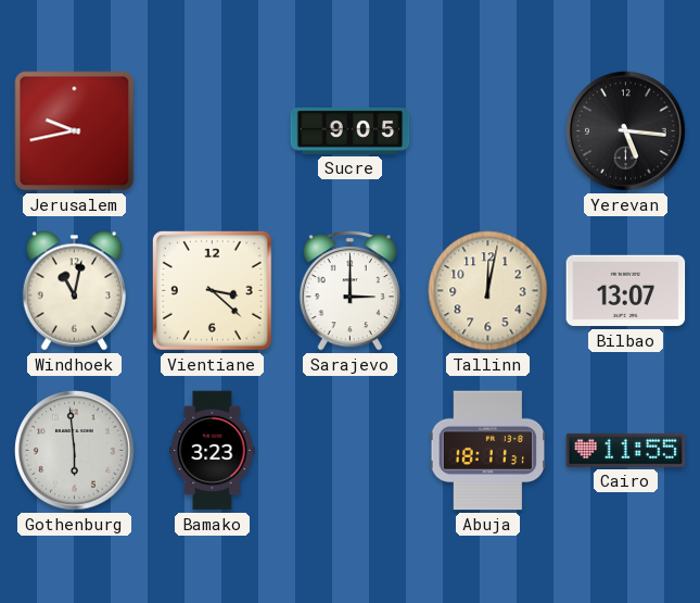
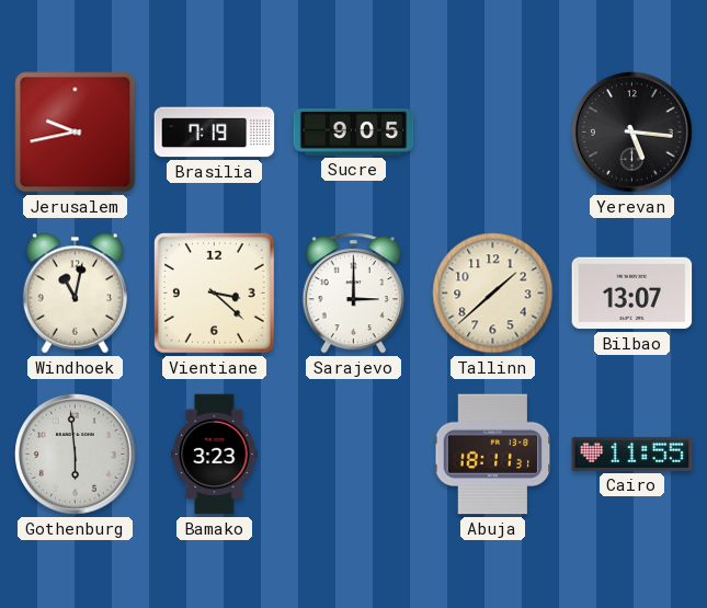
Brasilia: none -> 7:19 (215, 133)
Tallinn: 12:02 -> 1:38 (493, 294)
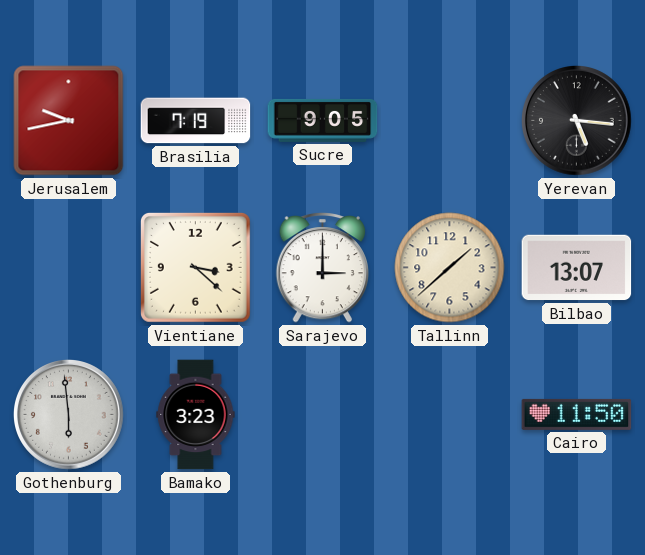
Windhoek: 11:02 -> none (75, 294)
Abuja: 18:11 -> none (493, 455)
Cairo: 11:55 -> 11:50 (577, 414)
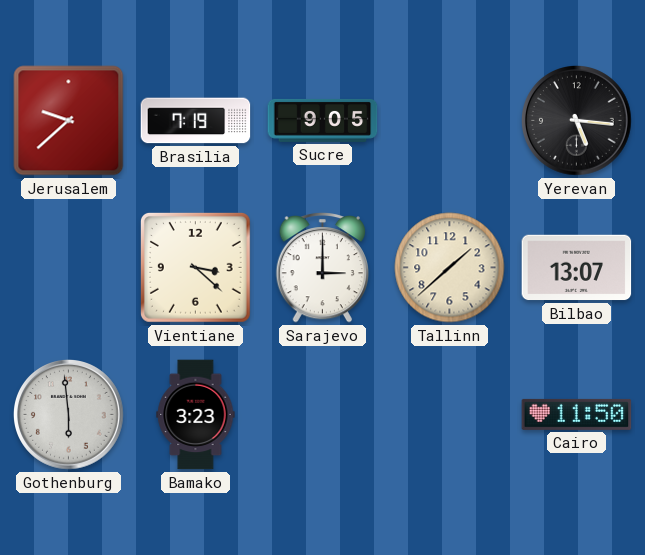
Jerusalem: 9:43 -> 9:38 (69, 121)
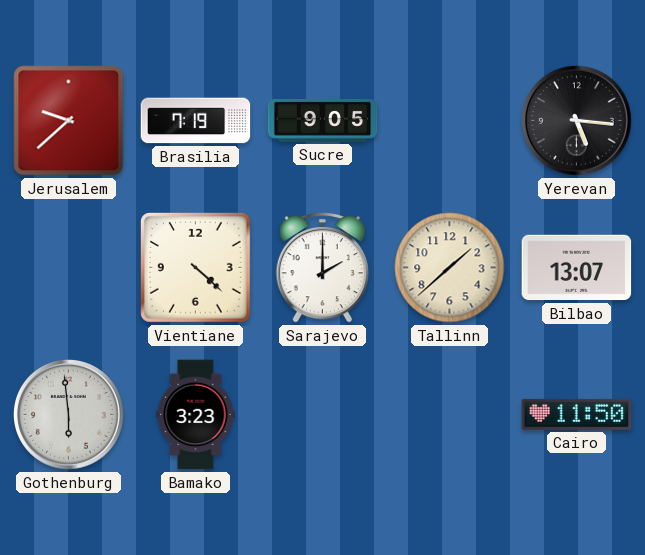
Vientiane: 3:22 -> 4:22 (195, 267)
Sarajevo: 3:00 -> 2:00 (322, 268)
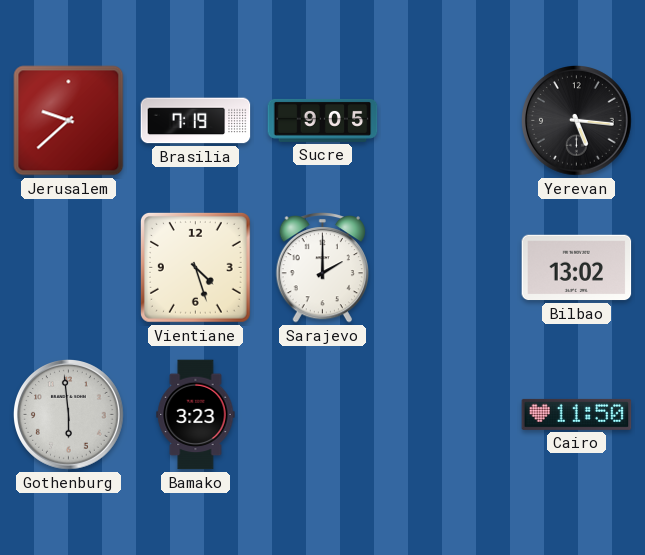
Vientiane: 4:22 -> 4:27 (195, 267)
Tallinn: 1:38 -> none (450, 268)
Bilbao: 13:07 -> 13:02 (577, 268)
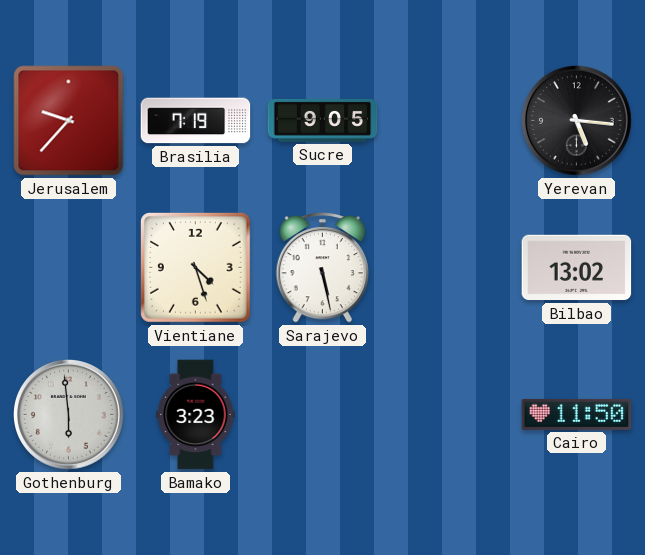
Jerusalem: 9:38 -> 9:37 (69, 121)
Sarajevo: 2:00 -> 5:28 (322, 268)
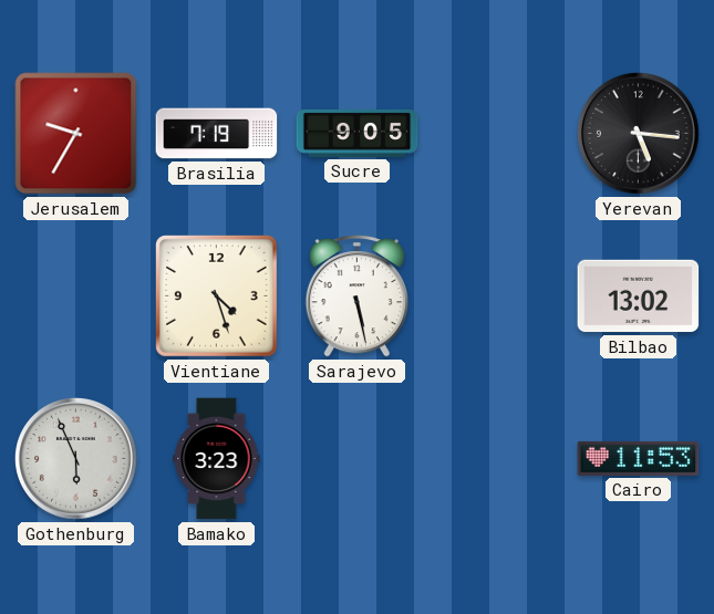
Jerusalem: 9:37 -> 9:35 (76, 134)
Gothenburg: 5:59 -> 5:56 (76, 459)
Cairo: 11:50 -> 11:53 (639, 458)
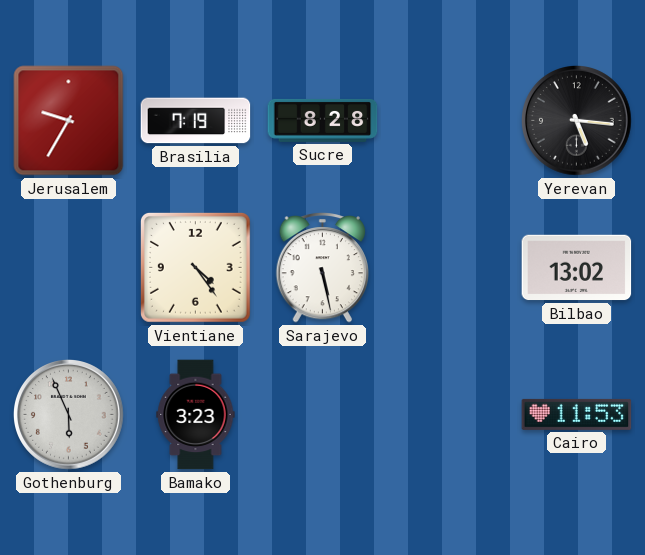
Sucre: 9:05 -> 8:28 (323, 120)
Vientiane: 4:27 -> 4:24 (195, 267)
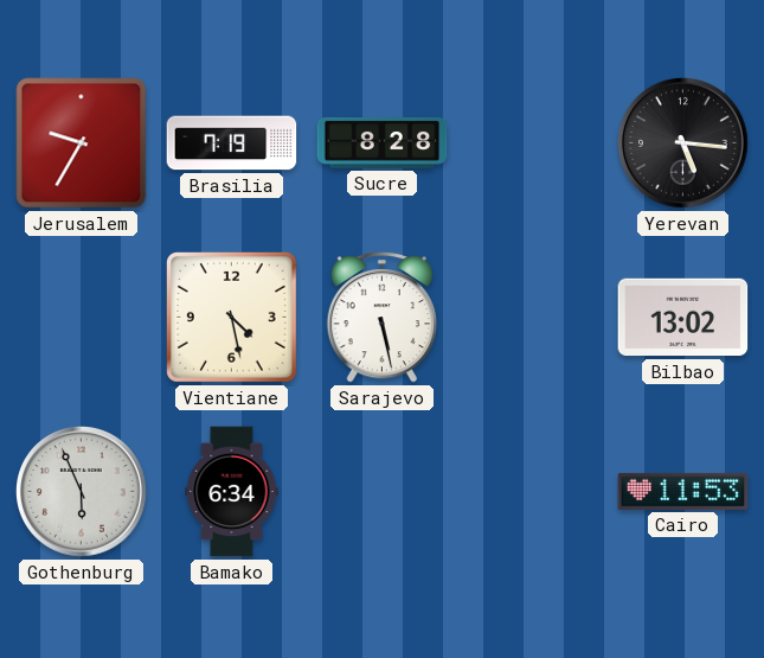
Vientiane: 4:24 -> 4:28 (231, 317)
Bamako: 3:23 -> 6:34 (232, 492)
